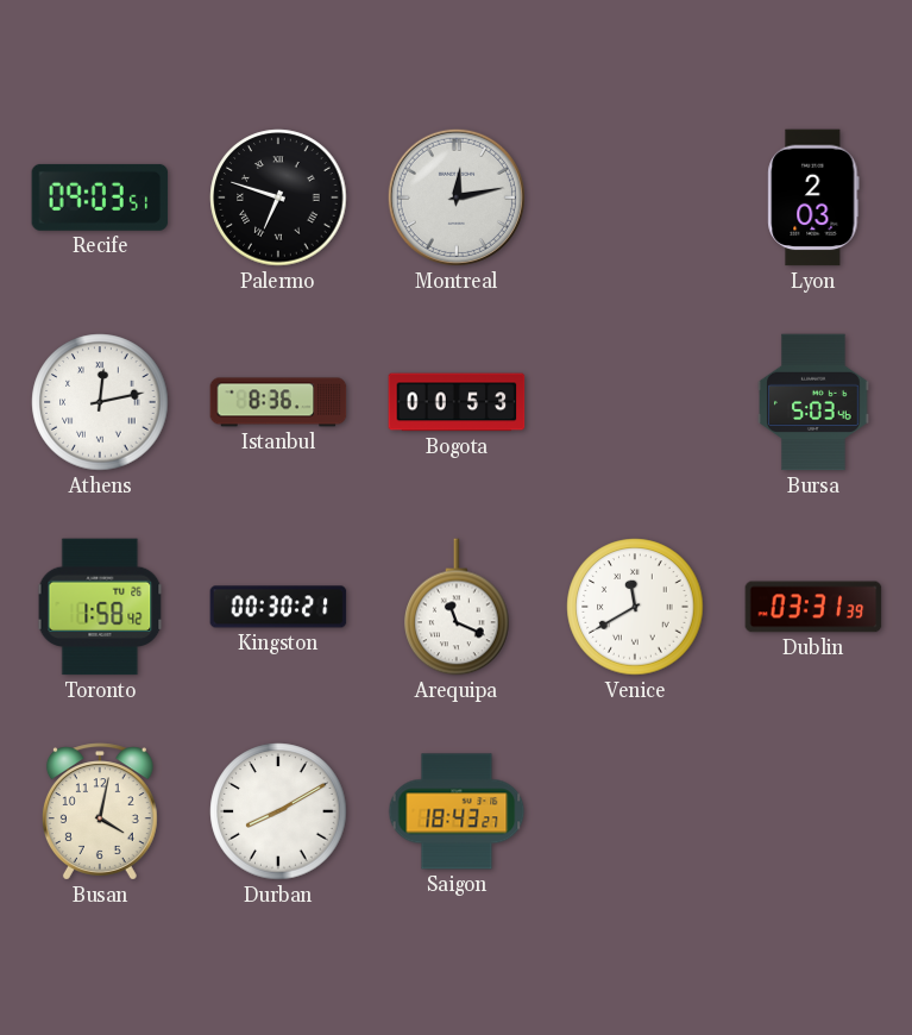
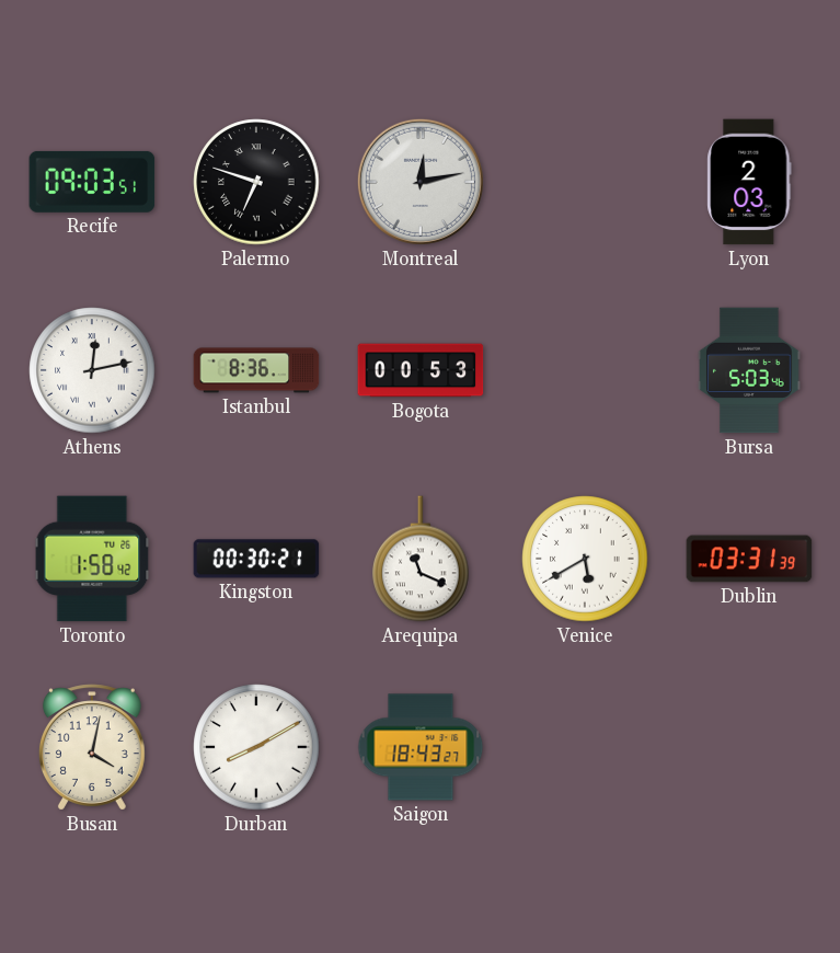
Venice: 11:40 -> 5:40 (585, 559)
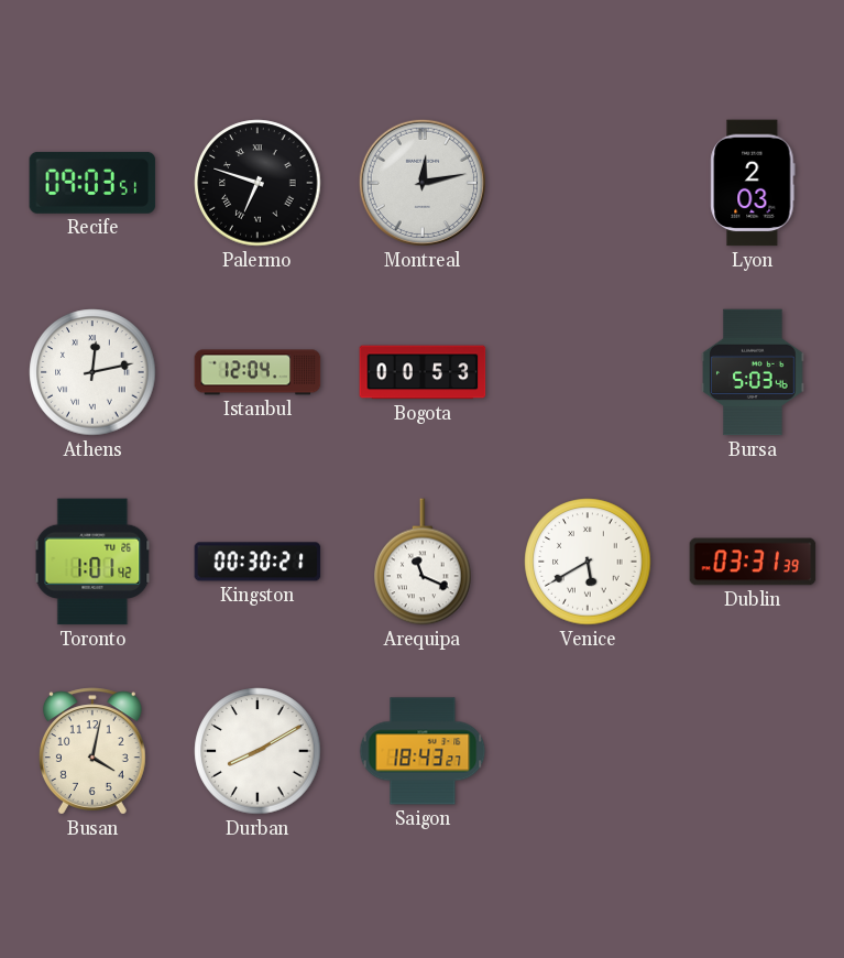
Istanbul: 8:36 -> 12:04 (257, 372)
Toronto: 1:58 -> 1:01 (92, 562)
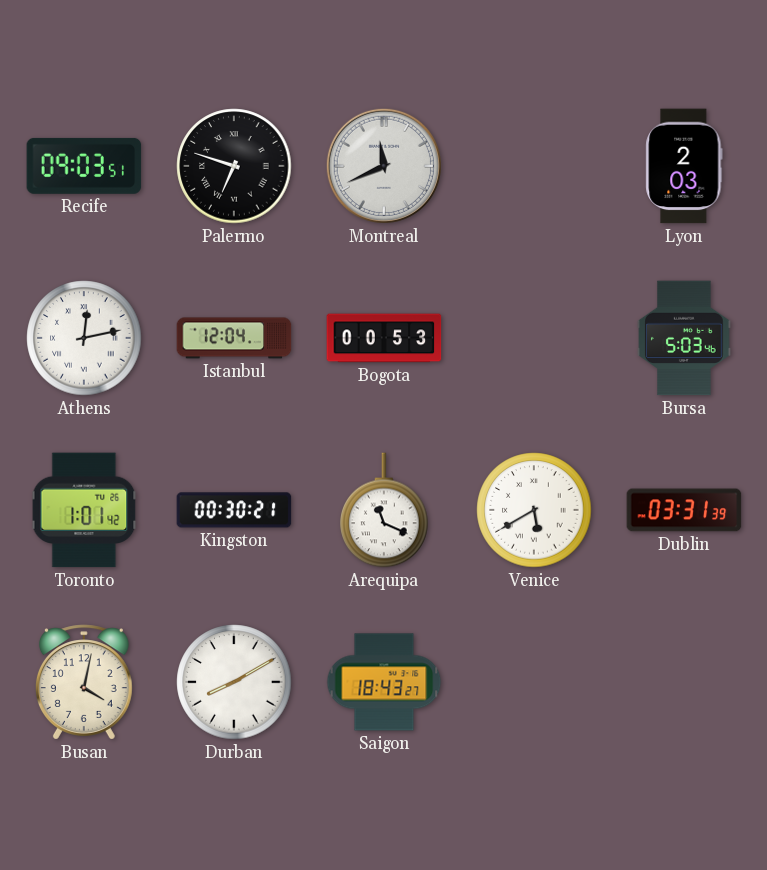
Montreal: 12:13 -> 11:41 (384, 166)
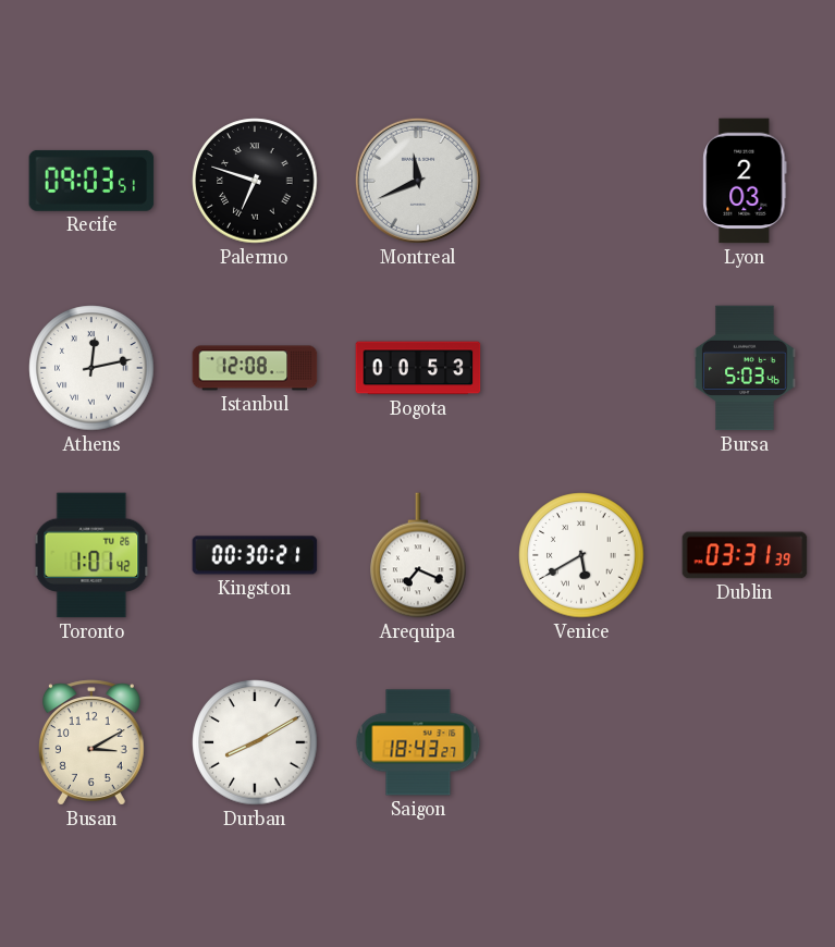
Istanbul: 12:04 -> 12:08 (255, 368)
Arequipa: 11:19 -> 7:19 (418, 555)
Busan: 4:02 -> 3:10 (91, 742)
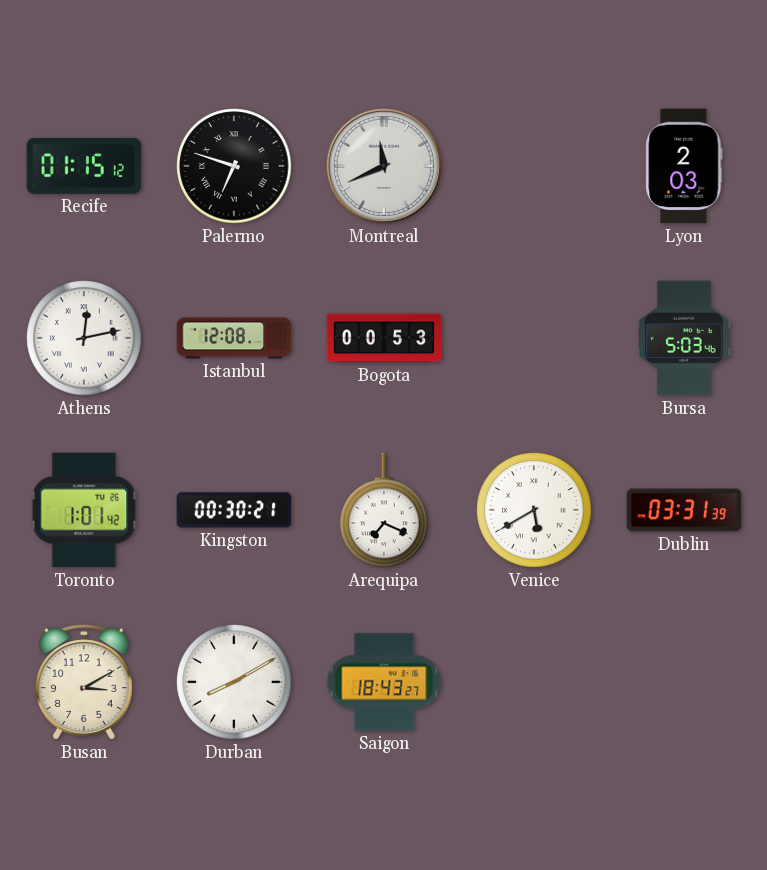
Recife: 09:03 -> 01:15 (84, 166)
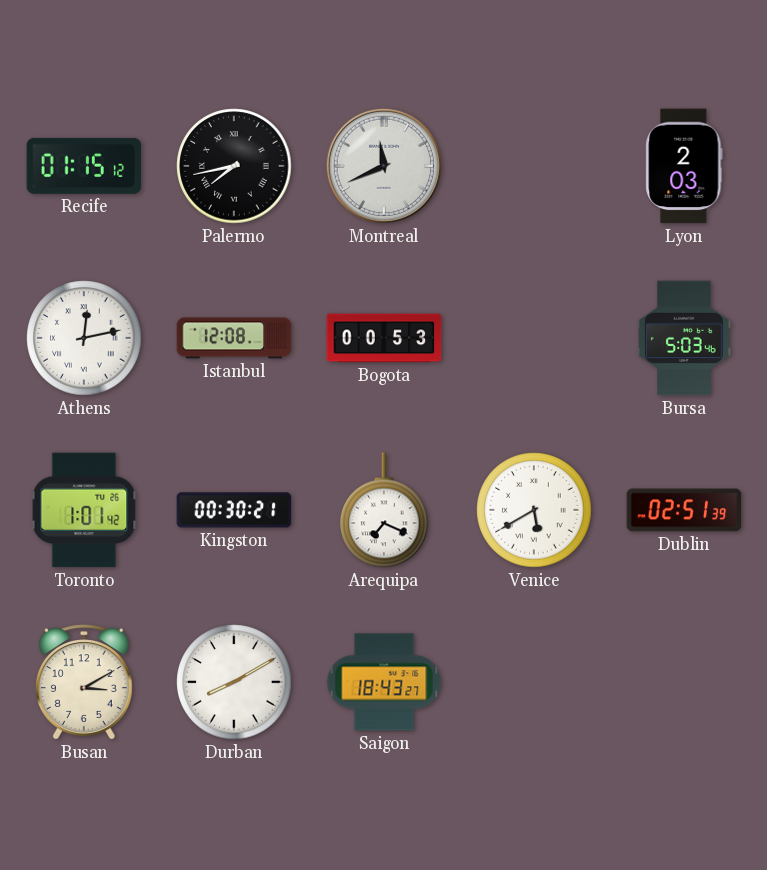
Palermo: 6:48 -> 7:43 (234, 166)
Dublin: 03:31 -> 02:51 (684, 510)
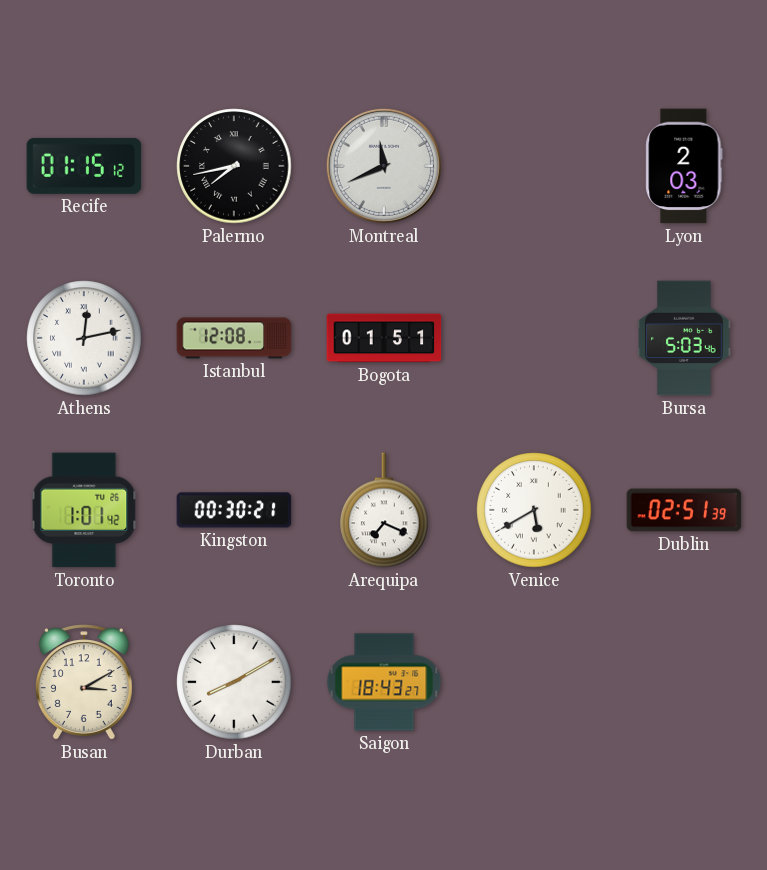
Bogota: 00:53 -> 01:51 (384, 338)
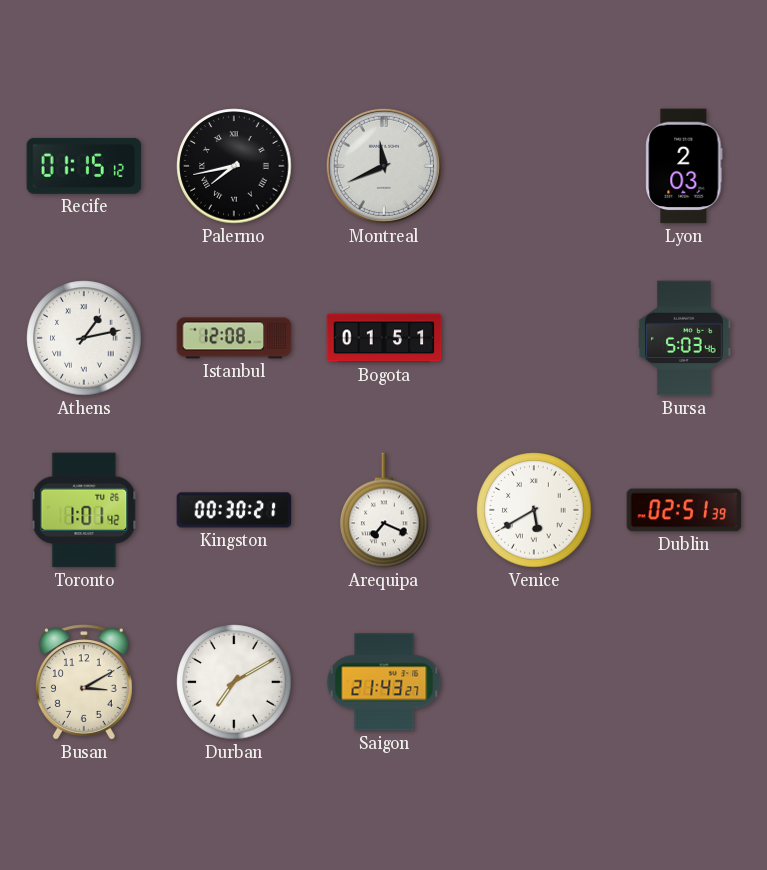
Athens: 12:13 -> 1:13 (84, 338)
Durban: 8:10 -> 7:10 (234, 682)
Saigon: 18:43 -> 21:43 (384, 682)
